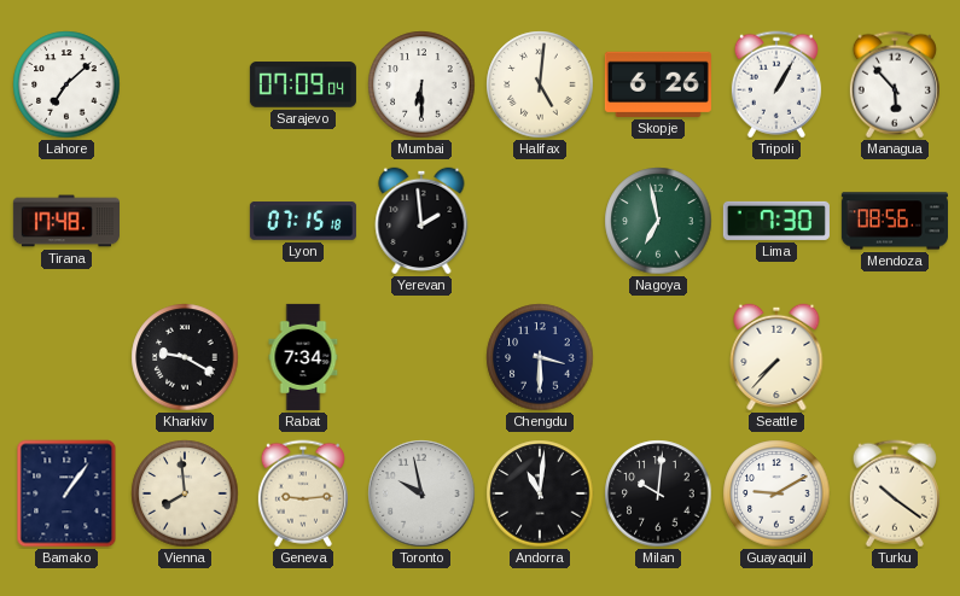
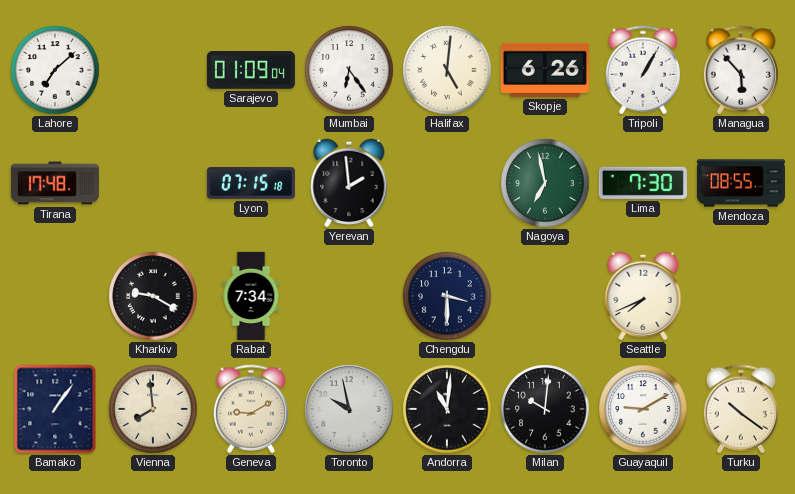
Sarajevo: 07:09 -> 01:09 (251, 70)
Mumbai: 6:30 -> 6:24 (349, 70)
Mendoza: 08:56 -> 08:55 (741, 183)
Seattle: 7:37 -> 7:41 (643, 296)
Geneva: 9:14 -> 9:10 (251, 409)
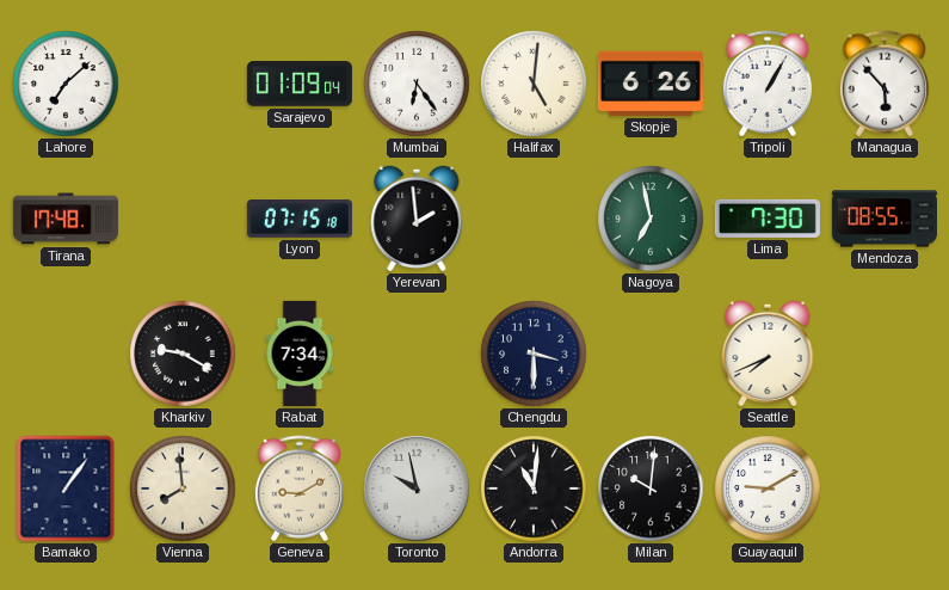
Turku: 10:21 -> none (741, 409)
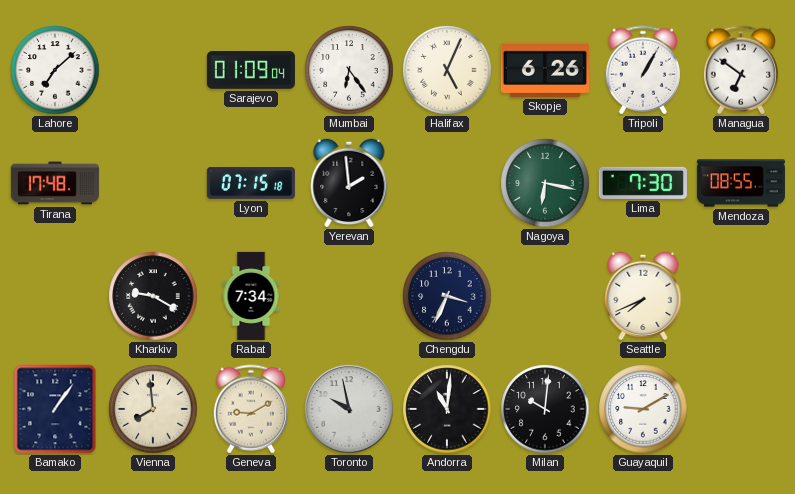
Halifax: 5:01 -> 5:04 (447, 70)
Managua: 5:53 -> 6:51 (741, 70)
Nagoya: 6:58 -> 6:17 (545, 183)
Chengdu: 3:30 -> 3:34 (447, 296)
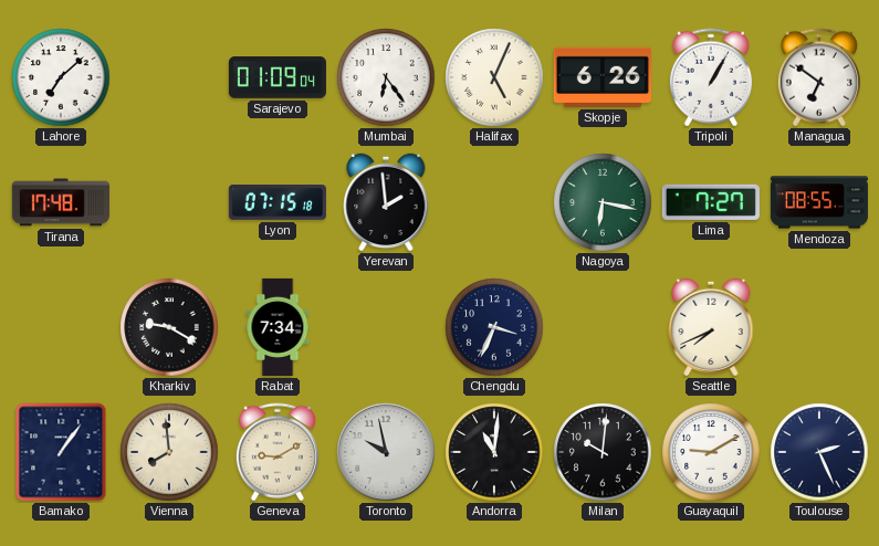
Lima: 7:30 -> 7:27 (711, 202)
Toulouse: none -> 2:26 (819, 452)
